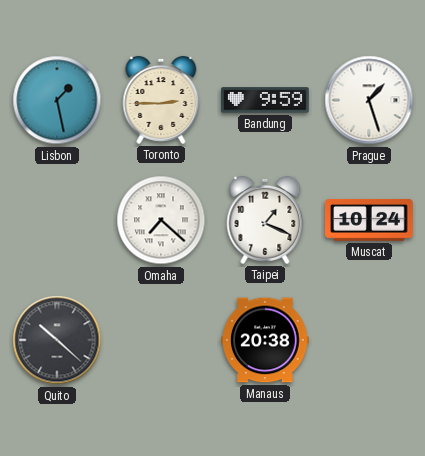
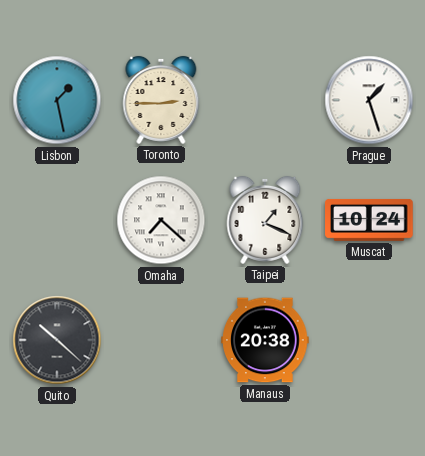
Bandung: 9:59 -> none (265, 100)
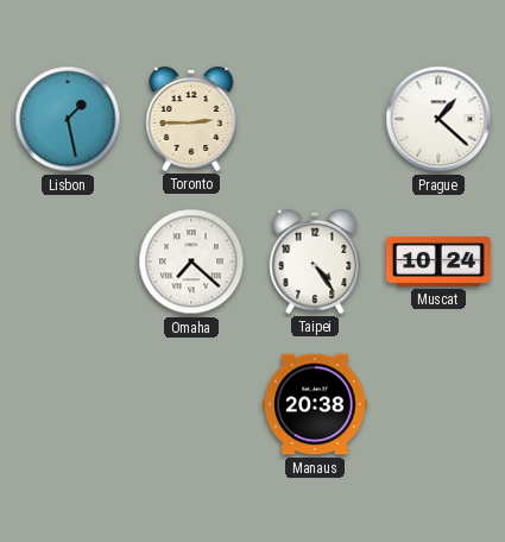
Prague: 1:27 -> 1:22 (438, 119)
Taipei: 1:19 -> 4:24 (315, 261)
Quito: 10:22 -> none (57, 340)
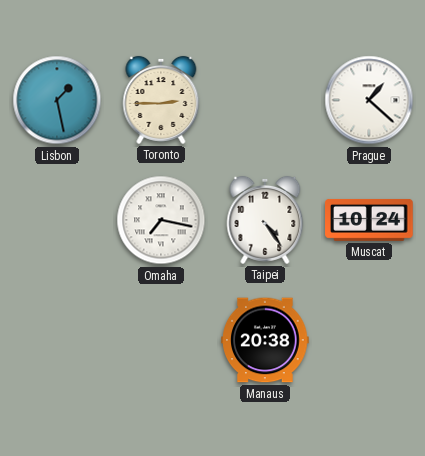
Omaha: 7:22 -> 7:17 (161, 220)
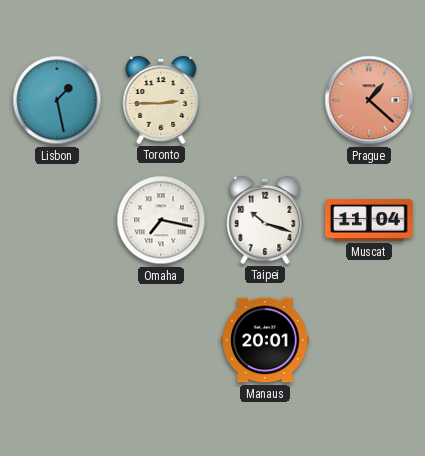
Prague dial: white -> salmon (369, 100)
Taipei: 4:24 -> 10:18 (265, 220)
Muscat: 10:24 -> 11:04 (369, 220)
Manaus: 20:38 -> 20:01 (265, 340)
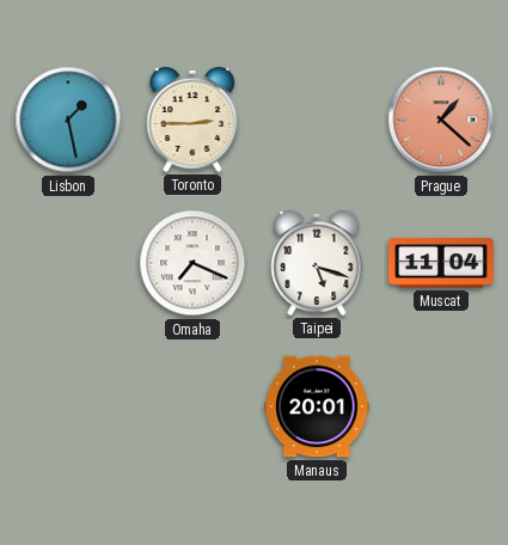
Omaha: 7:17 -> 7:19 (192, 263)
Taipei: 10:18 -> 5:18 (317, 263)
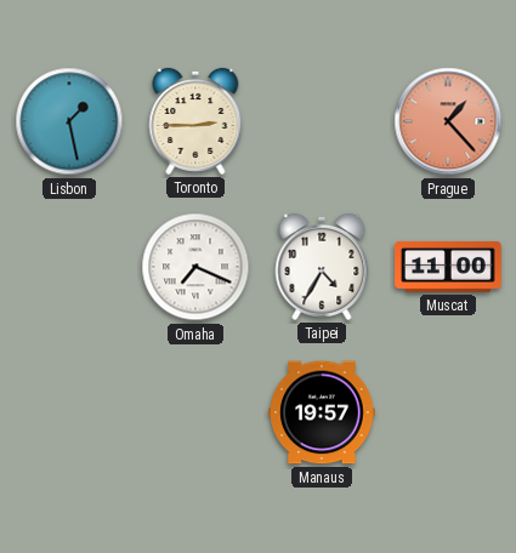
Prague: 1:22 -> 1:23 (448, 121)
Taipei: 5:18 -> 4:35 (322, 267)
Muscat: 11:04 -> 11:00 (448, 267)
Manaus: 20:01 -> 19:57 (322, 412)
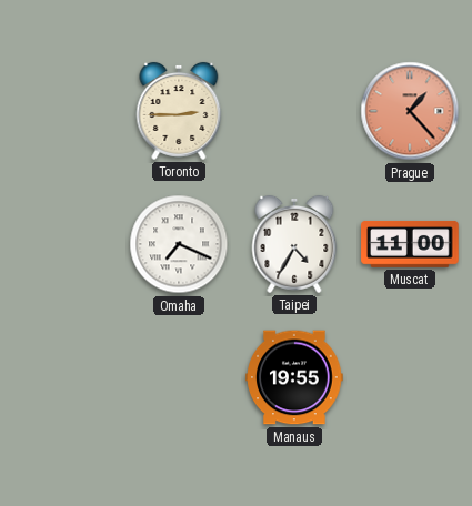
Lisbon: 1:28 -> none (69, 121)
Manaus: 19:57 -> 19:55 (294, 377)
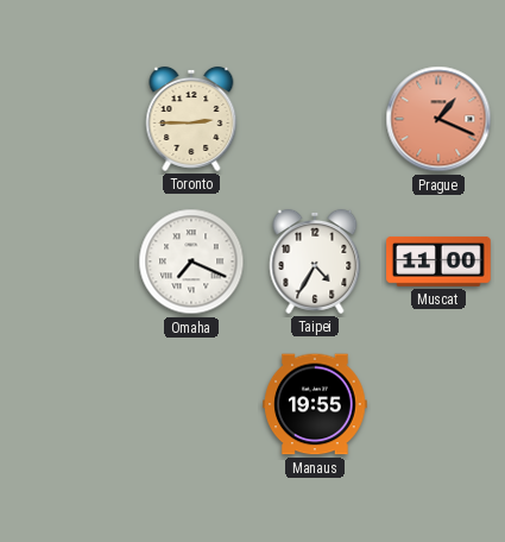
Prague: 1:23 -> 1:19 (438, 119)
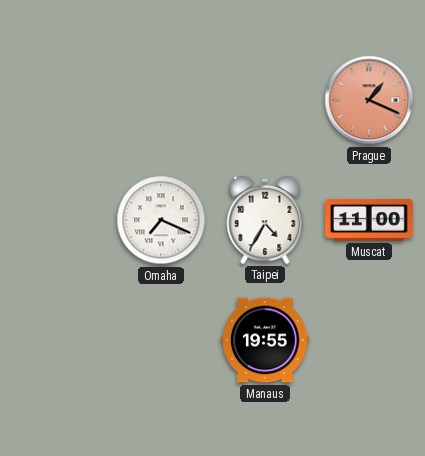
Toronto: 2:45 -> none (191, 119)
